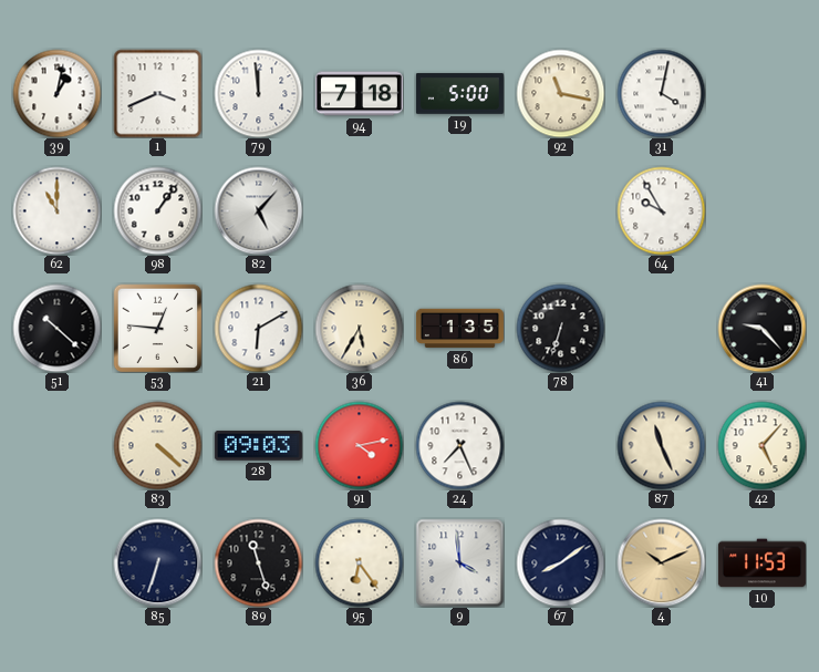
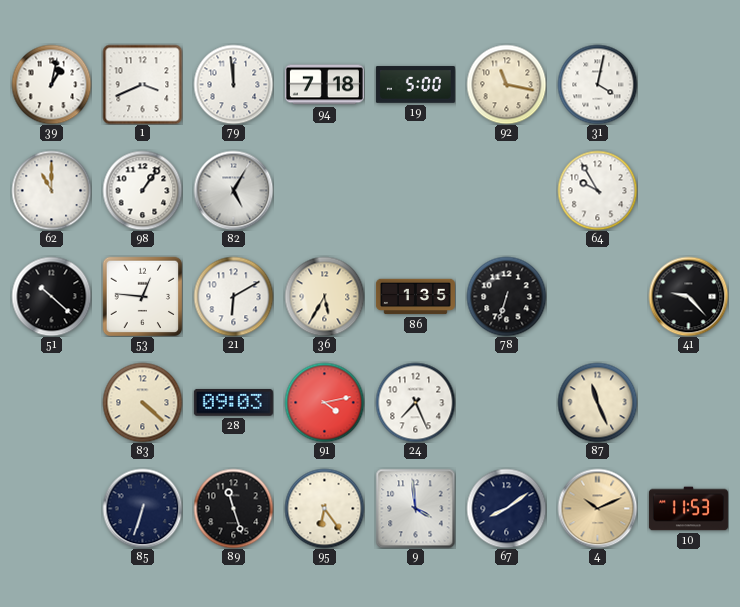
82: 5:07 -> 5:05 (233, 190)
42: 5:07 -> none (761, 445)
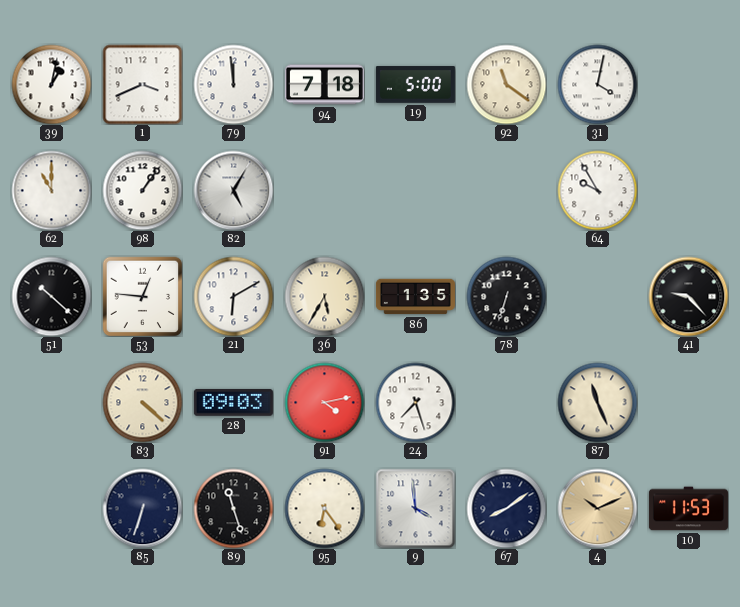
92: 11:17 -> 11:21 (506, 84)
24: 7:26 -> 7:27 (415, 402)
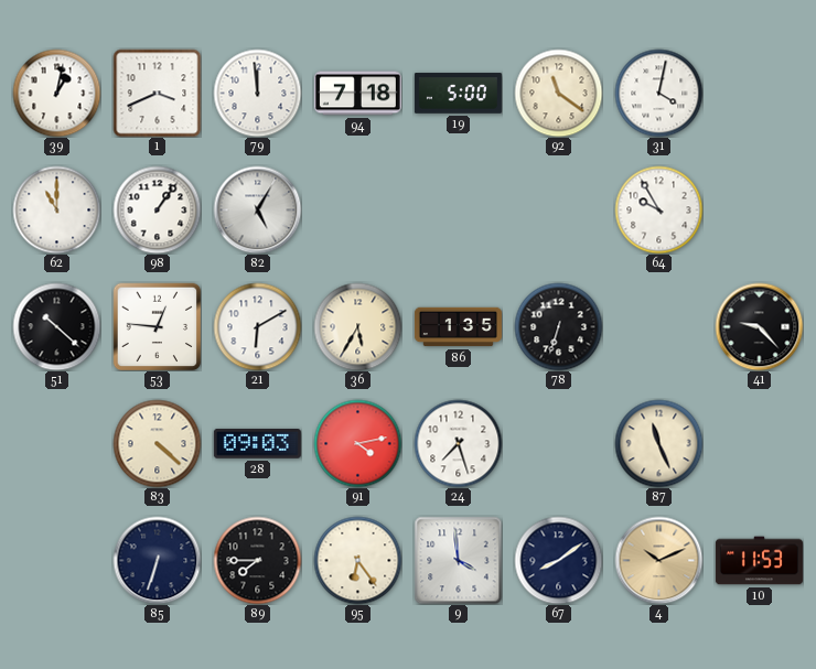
89: 11:27 -> 7:45 (257, 560)
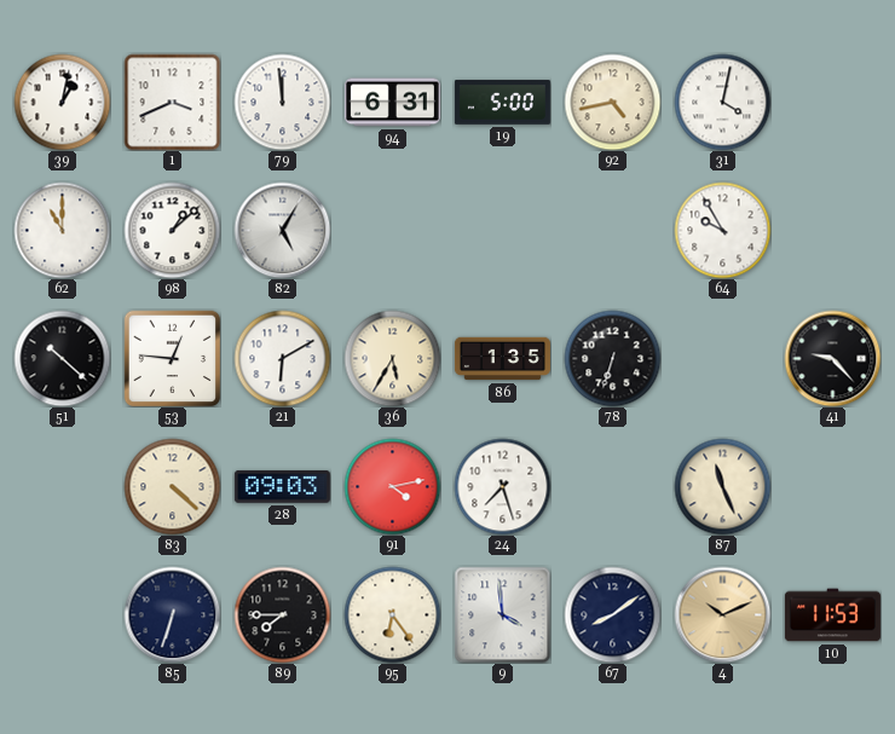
94: 7:18 -> 6:31 (392, 103)
92: 11:21 -> 4:43 (612, 102)
98: 1:06 -> 1:08 (172, 230)
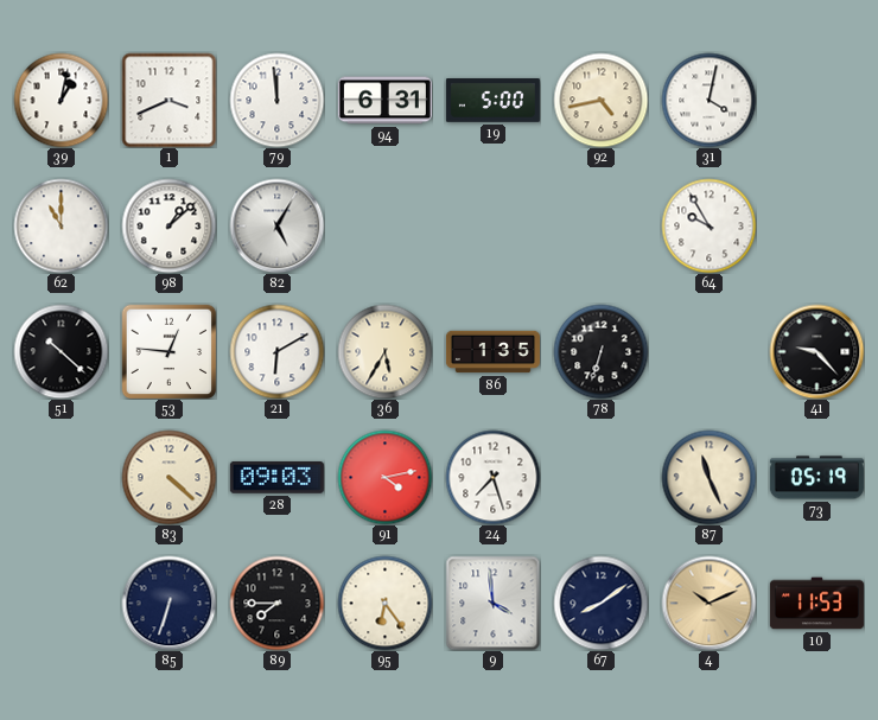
73: none -> 05:19 (816, 478)
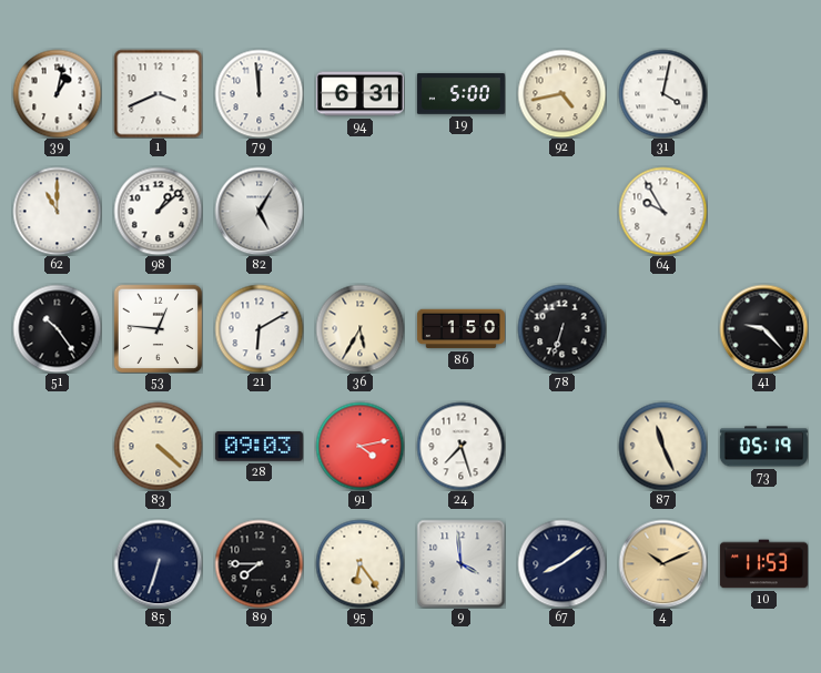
51: 10:22 -> 10:24 (57, 328)
86: 1:35 -> 1:50 (460, 329)
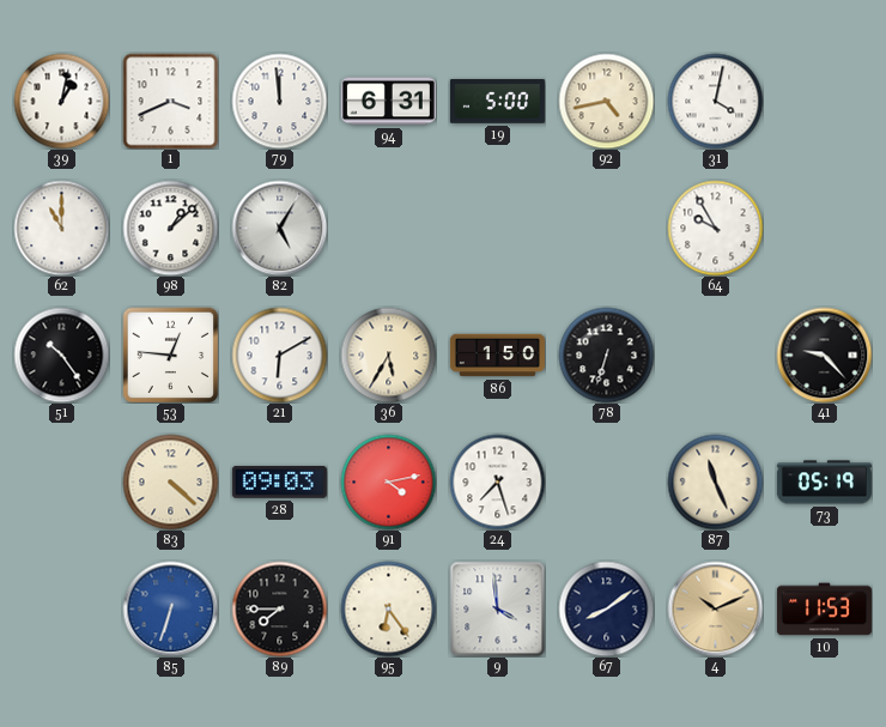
85 dial: navy -> blue (170, 608)
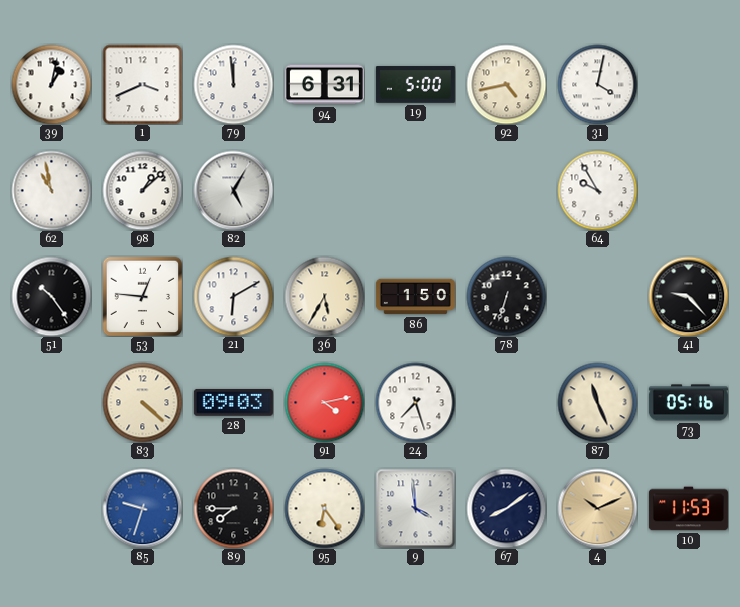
62: 11:00 -> 10:58 (51, 190)
73: 05:19 -> 05:16 (688, 403)
85: 6:33 -> 9:33 (142, 508)
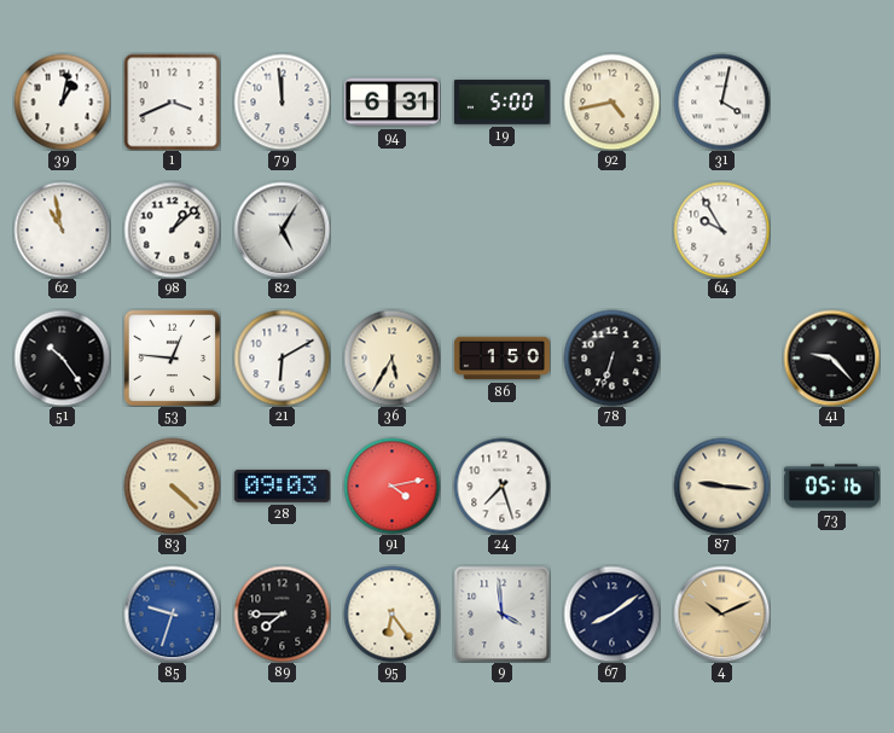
87: 11:26 -> 9:16 (721, 485)
10: 11:53 -> none (688, 509)
